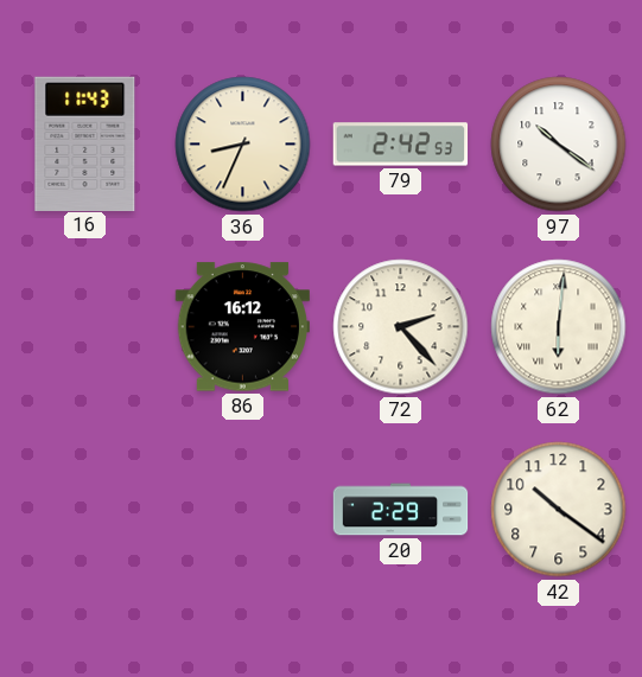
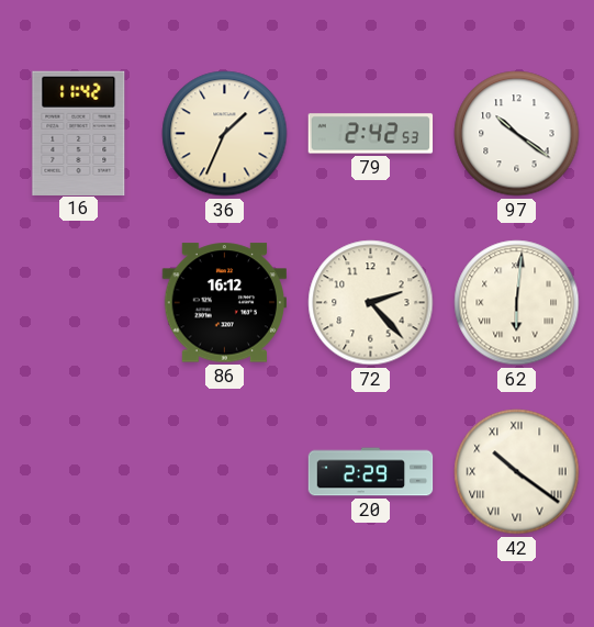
16: 11:43 -> 11:42 (79, 133)
36: 8:34 -> 1:34 (225, 134)
42 numerals: Arabic -> Roman (517, 472)
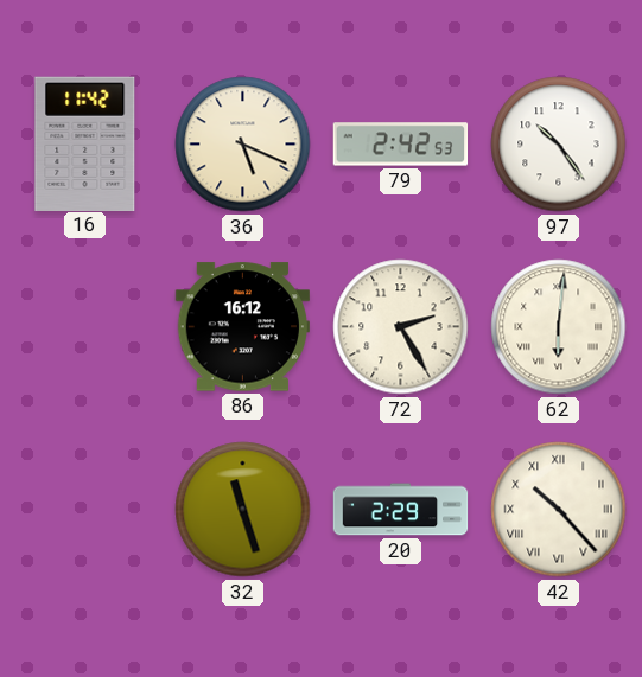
36: 1:34 -> 5:19 (243, 145)
97: 10:21 -> 10:24 (559, 145)
72: 2:23 -> 2:25 (401, 327)
32: none -> 11:27 (243, 510)
42: 10:21 -> 10:23 (559, 510)
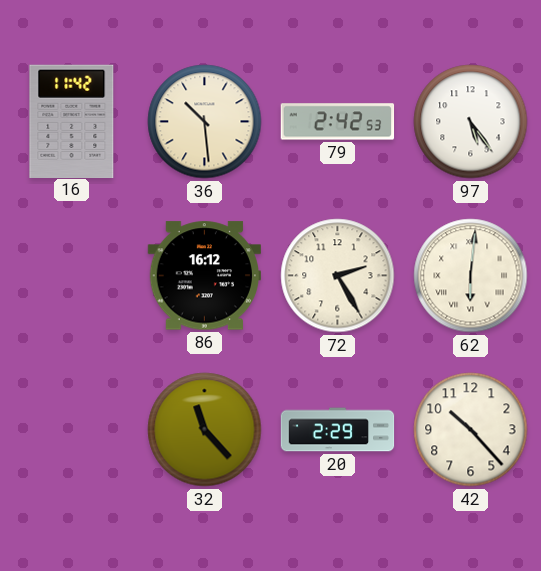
36: 5:19 -> 10:29 (205, 122)
97: 10:24 -> 5:24 (471, 122)
32: 11:27 -> 11:23 (205, 430)
42 numerals: Roman -> Arabic (471, 430)
